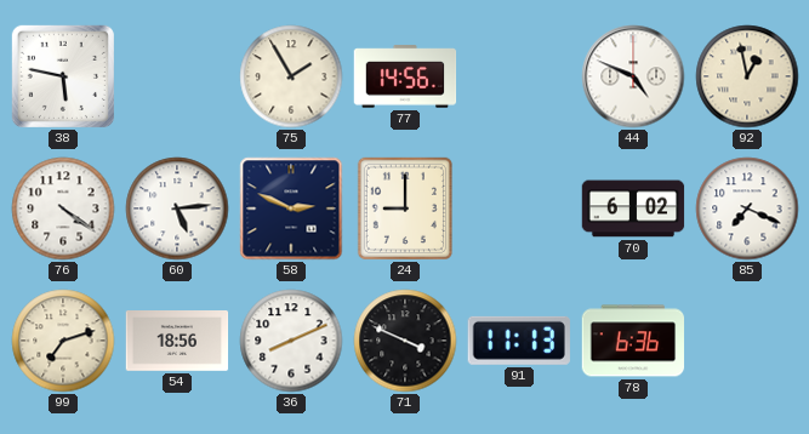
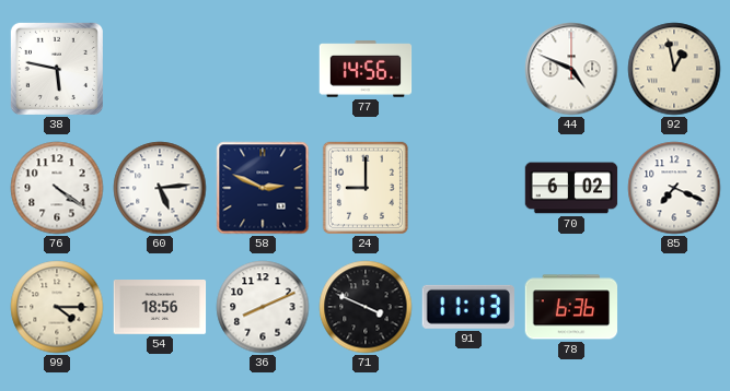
75: 1:55 -> none (291, 76)
99: 7:12 -> 4:15 (57, 307)
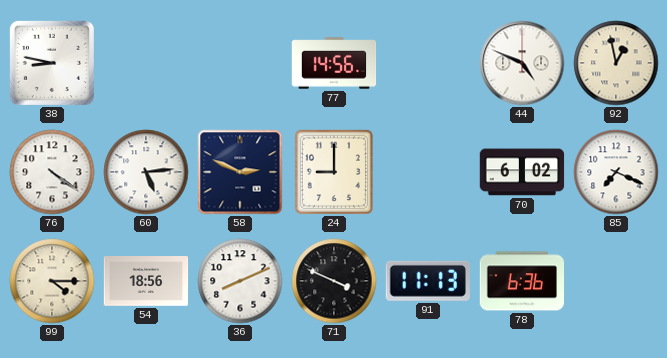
38: 5:47 -> 8:47 (52, 63)
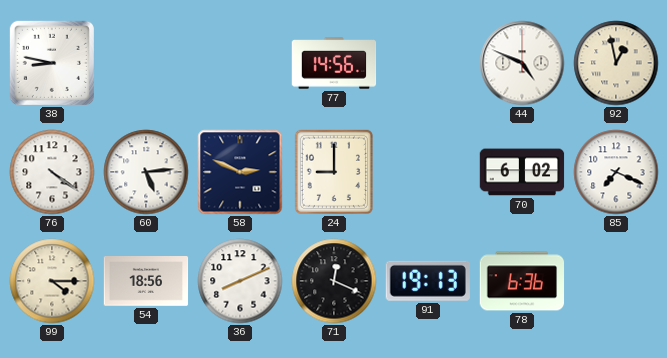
71: 3:49 -> 12:19 (334, 281)
91: 11:13 -> 19:13 (428, 281)
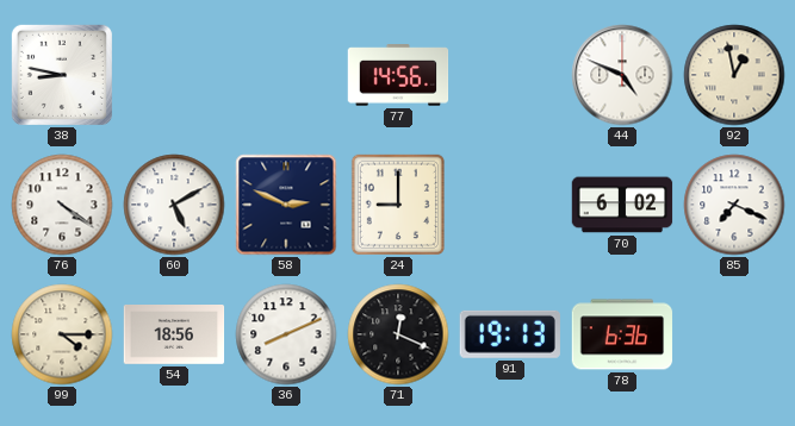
60: 5:14 -> 5:10 (174, 205)
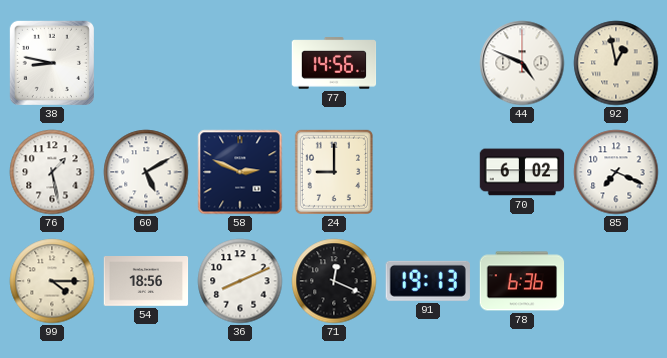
76: 4:21 -> 1:28 (52, 172)
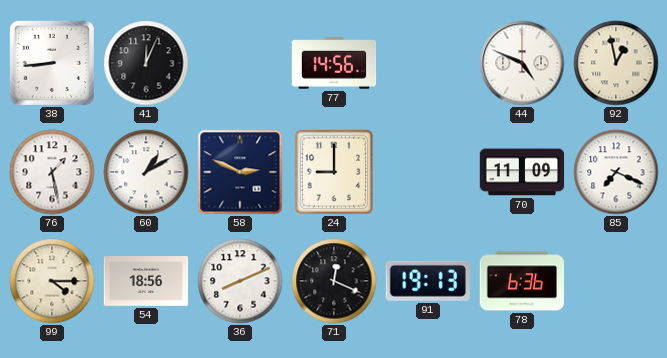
38: 8:47 -> 8:44 (52, 63)
41: none -> 12:04 (146, 63)
60: 5:10 -> 1:10 (146, 172)
70: 6:02 -> 11:09 (522, 172)
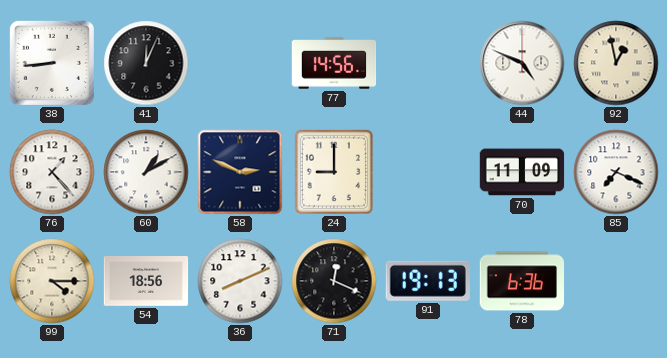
76: 1:28 -> 1:23 (52, 172)
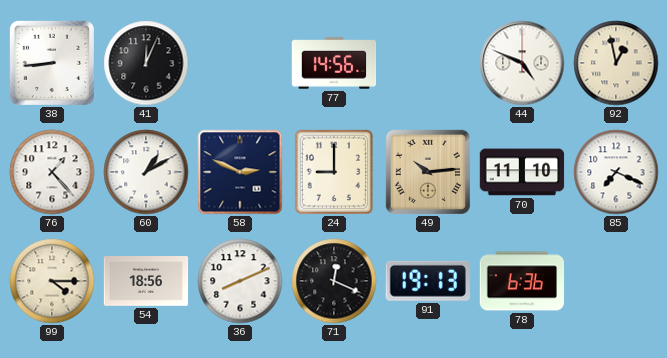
49: none -> 10:14 (428, 172)
70: 11:09 -> 11:10 (522, 172)
